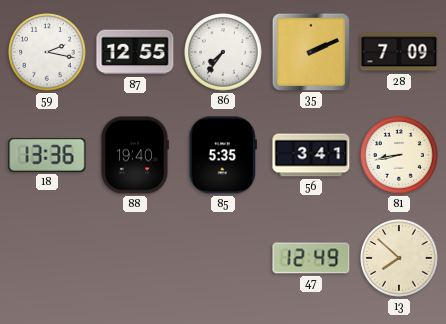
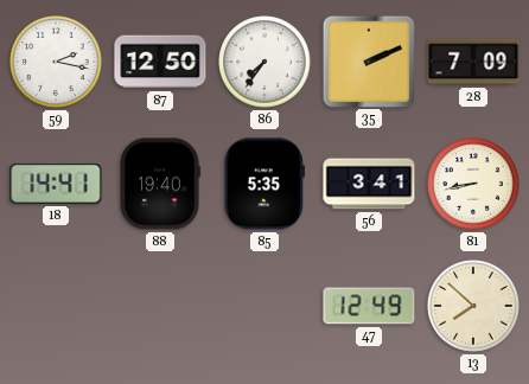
87: 12:55 -> 12:50 (160, 62)
18: 13:36 -> 14:41 (56, 184)
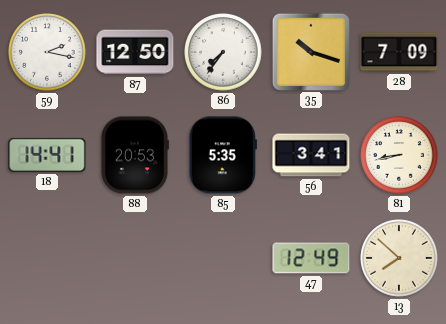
35: 2:11 -> 10:18 (310, 51)
88: 19:40 -> 20:53 (135, 155)
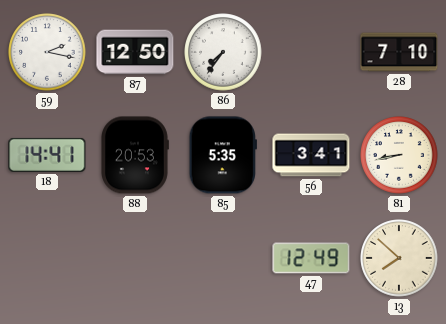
35: 10:18 -> none (310, 51)
28: 7:09 -> 7:10 (399, 52)
